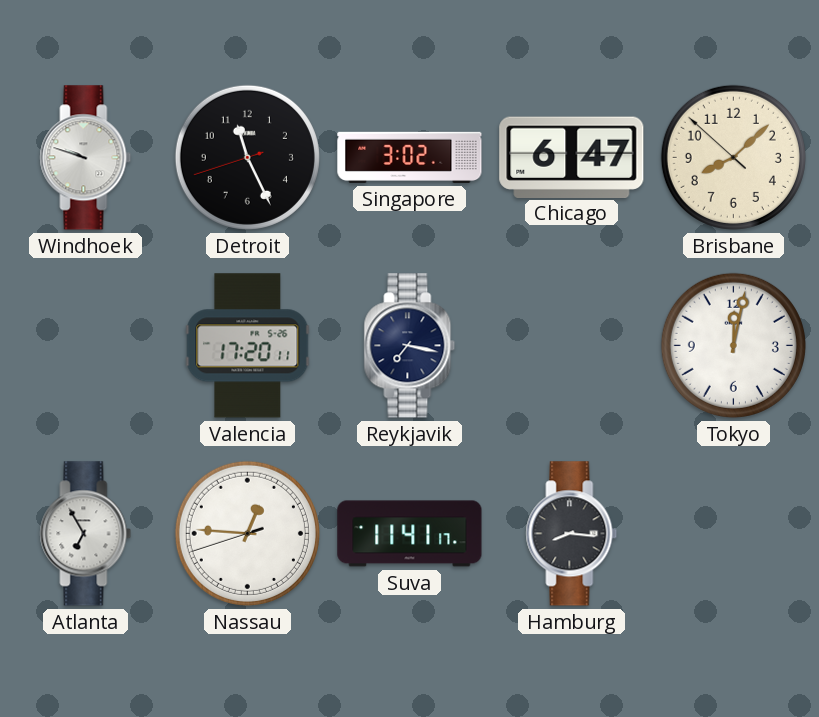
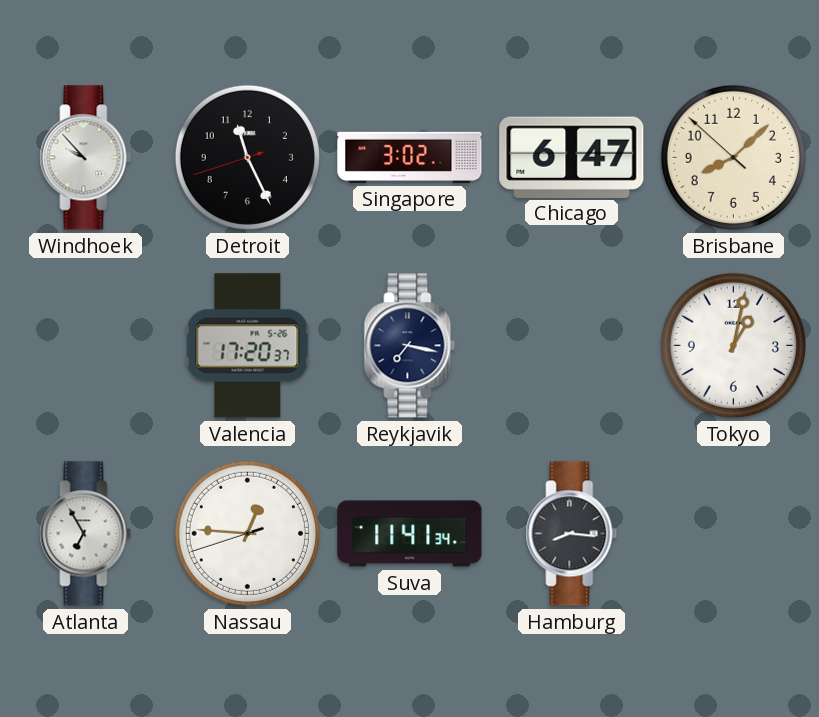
Windhoek: 9:48 -> 9:53 (86, 158)
Valencia: 17:20:11 -> 17:20:37 (248, 346)
Tokyo: 12:02 -> 1:02 (733, 345)
Suva: 11:41:17 -> 11:41:34 (410, 534)
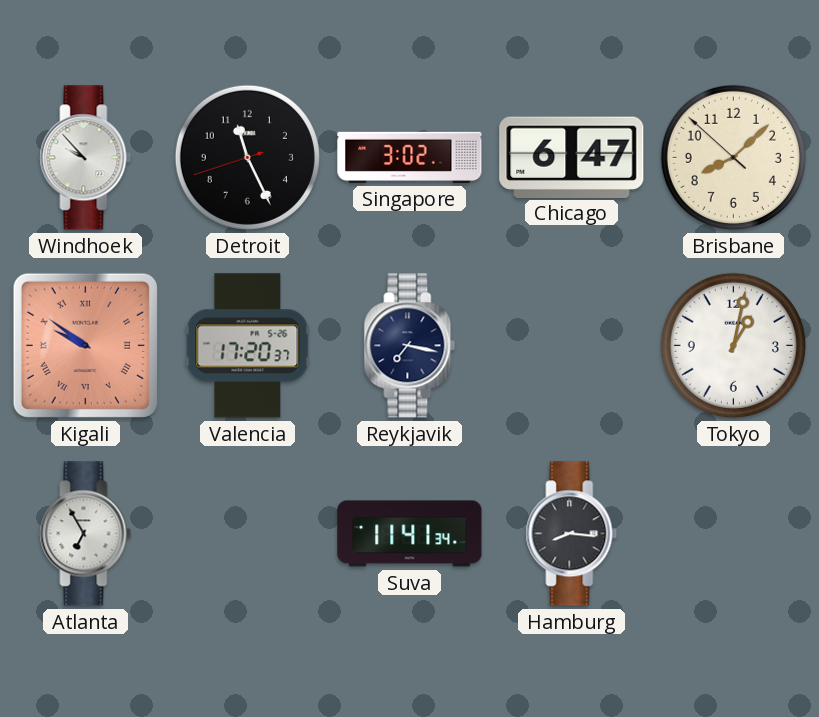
Kigali: none -> 9:51 (85, 345)
Nassau: 12:45 -> none (247, 533)
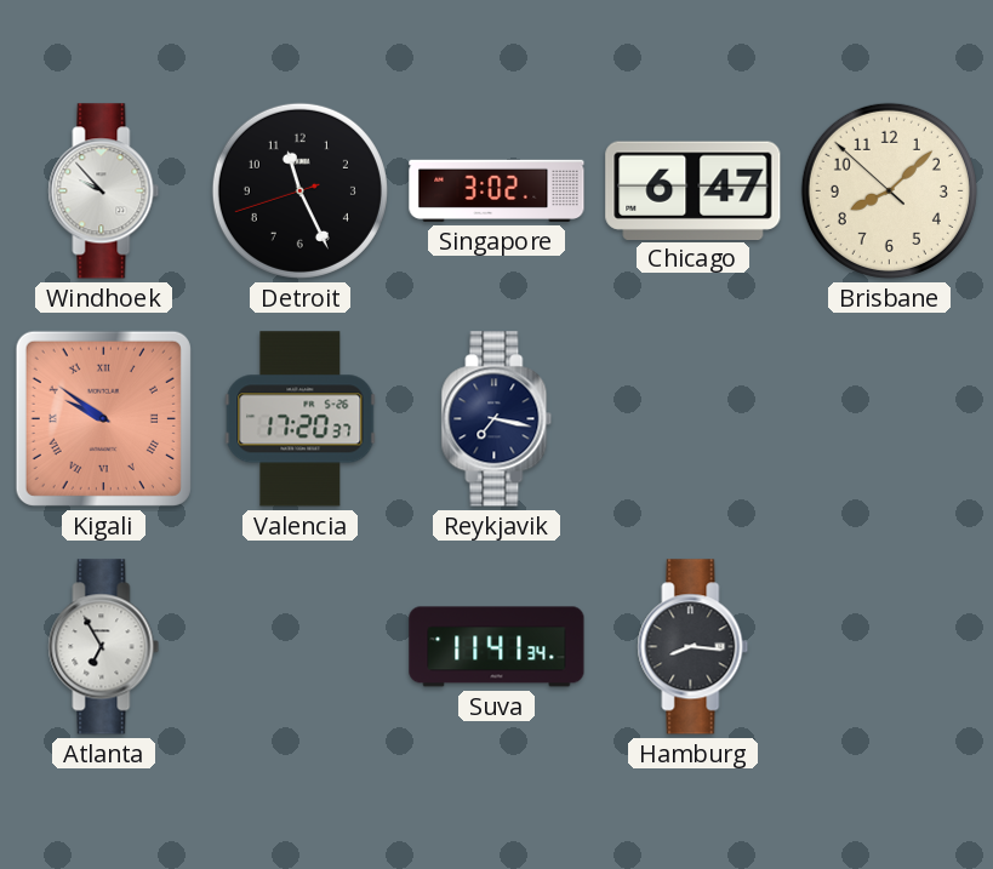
Tokyo: 1:02 -> none (733, 345)
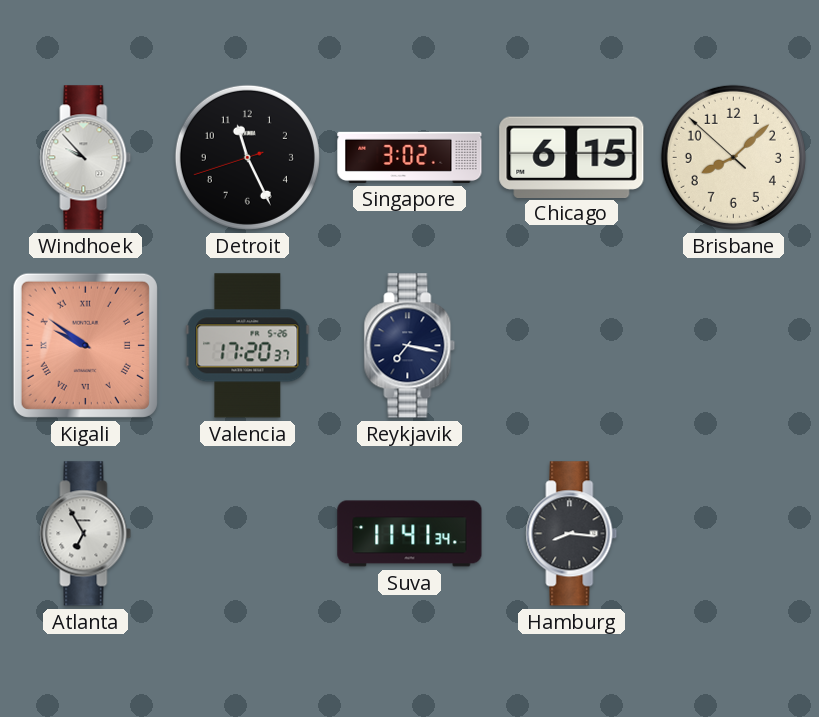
Chicago: 6:47 -> 6:15 (572, 157)
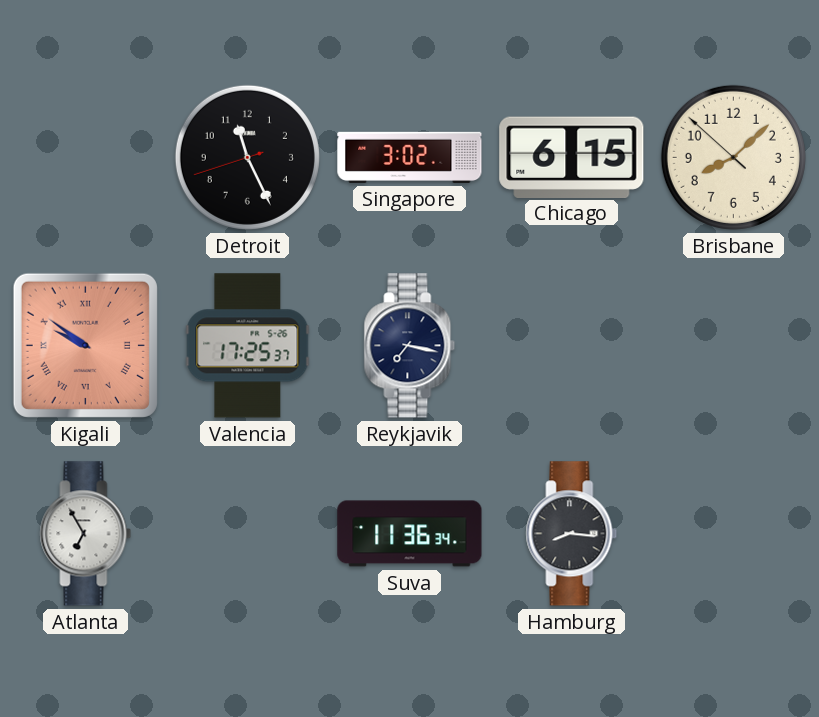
Windhoek: 9:53 -> none (86, 158)
Valencia: 17:20 -> 17:25 (248, 346)
Suva: 11:41 -> 11:36 (410, 534)
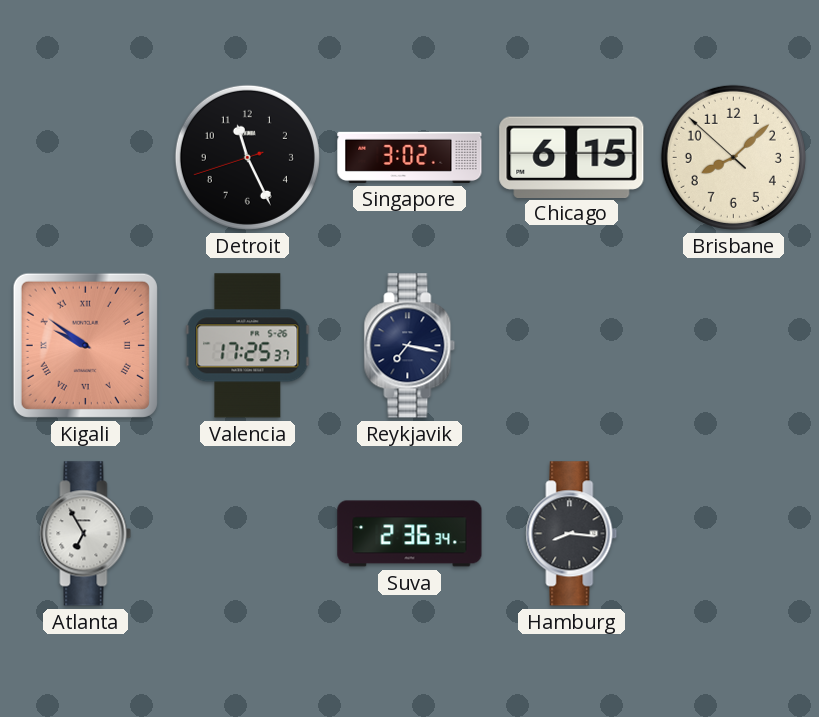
Suva: 11:36 -> 2:36 (410, 534)
